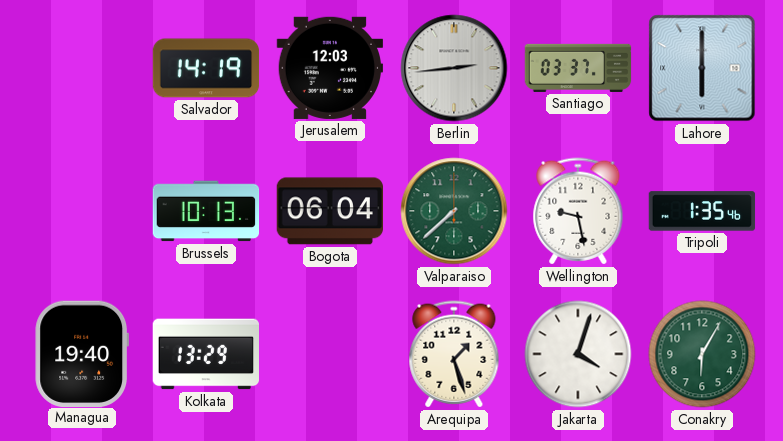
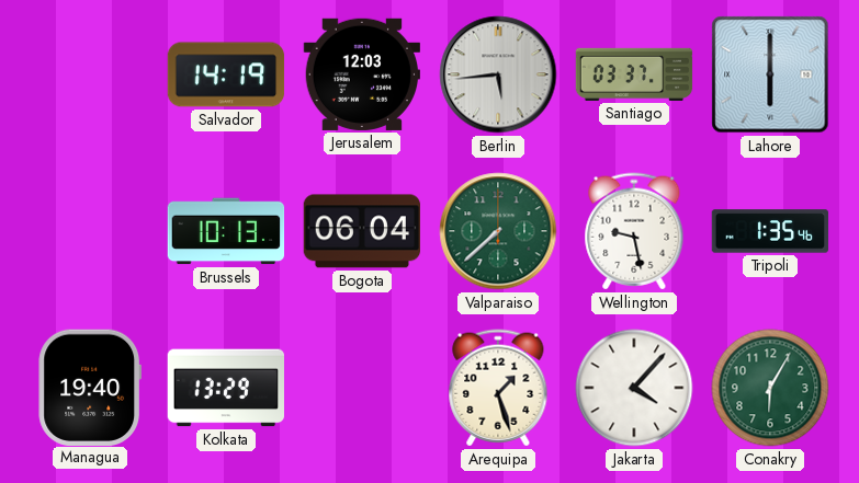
Berlin: 2:44 -> 5:44 (498, 74)
Jakarta: 4:03 -> 4:07 (634, 388)
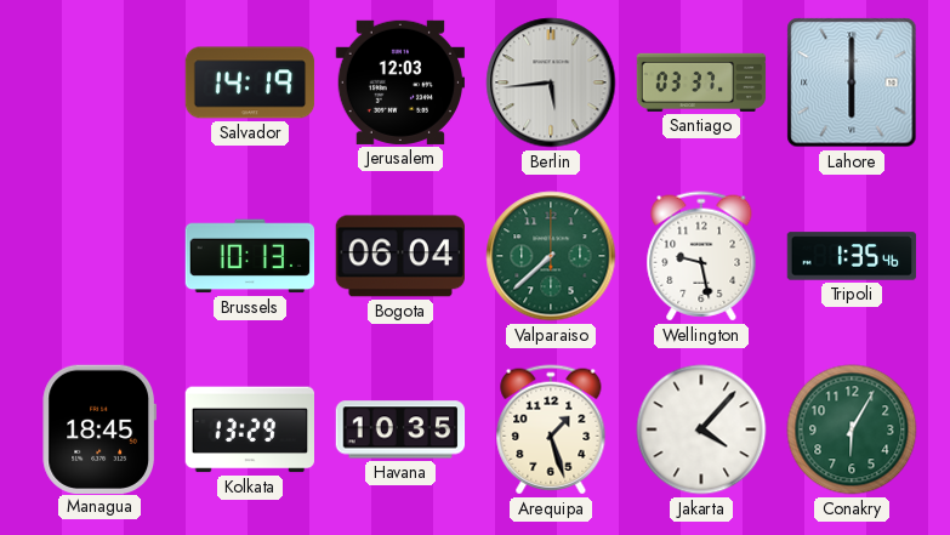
Managua: 19:40 -> 18:45 (98, 428)
Havana: none -> 10:35 (400, 429)
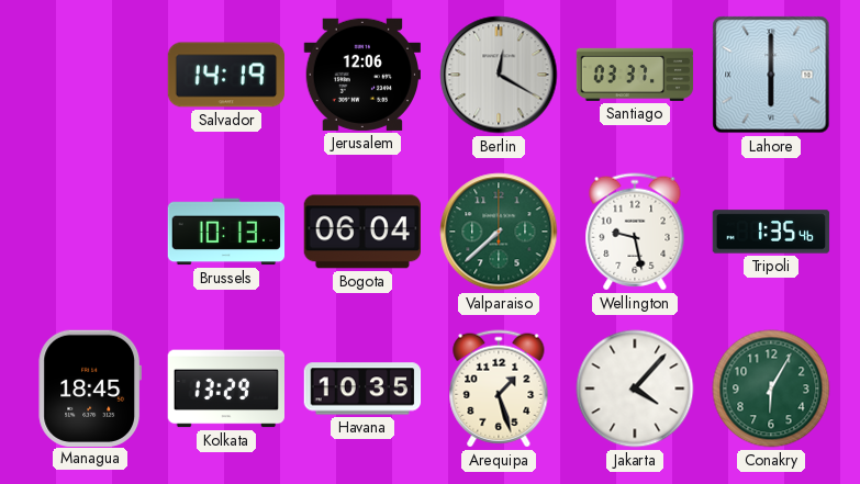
Jerusalem: 12:03 -> 12:06 (362, 75)
Berlin: 5:44 -> 12:20 (499, 75)
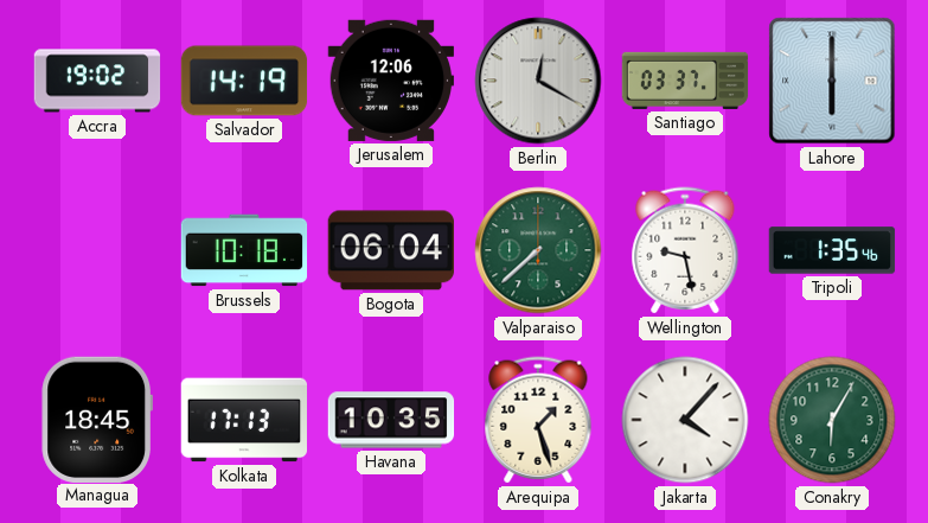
Accra: none -> 19:02 (97, 81)
Brussels: 10:13 -> 10:18 (244, 250)
Kolkata: 13:29 -> 17:13 (243, 420)
